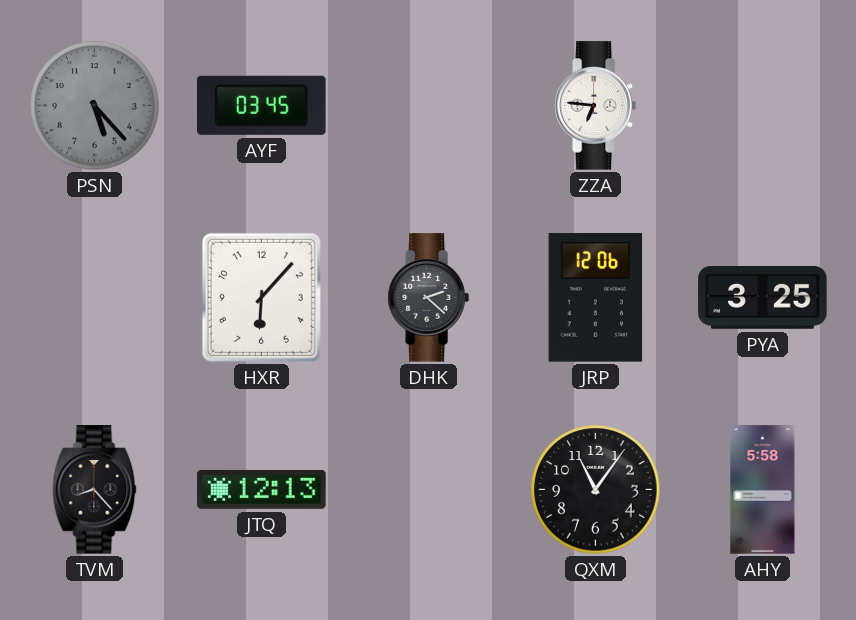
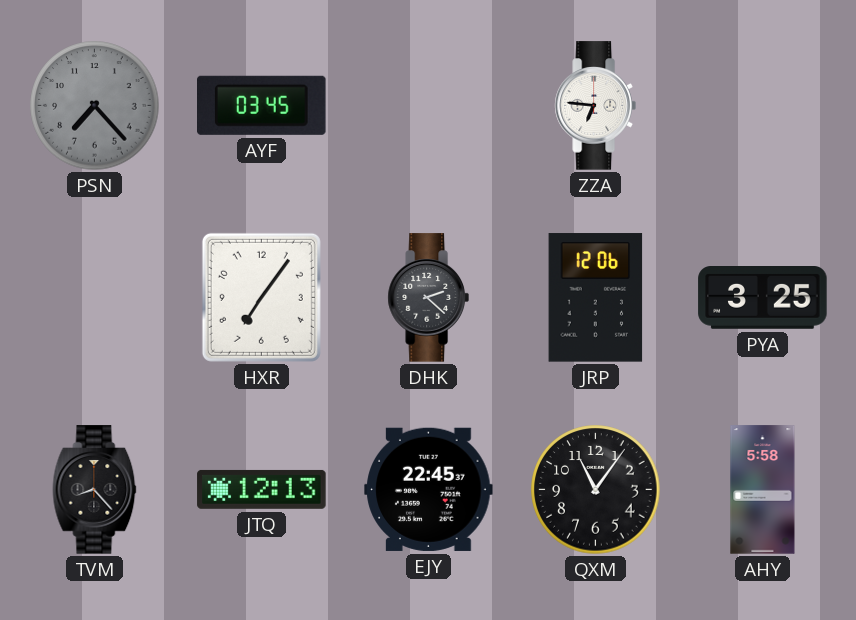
PSN: 5:23 -> 7:23 (95, 106)
HXR: 6:07 -> 7:06 (261, 297)
EJY: none -> 22:45 (429, 489)
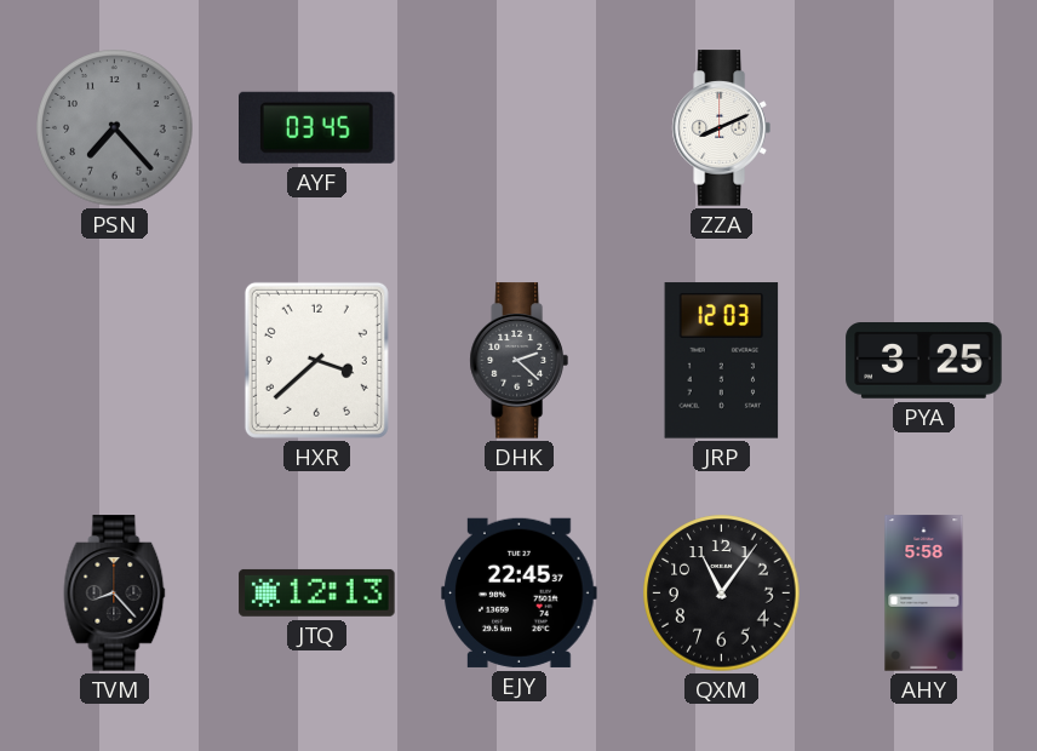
ZZA: 6:46 -> 8:11 (721, 128)
HXR: 7:06 -> 3:38 (316, 360)
JRP: 12:06 -> 12:03 (722, 361)
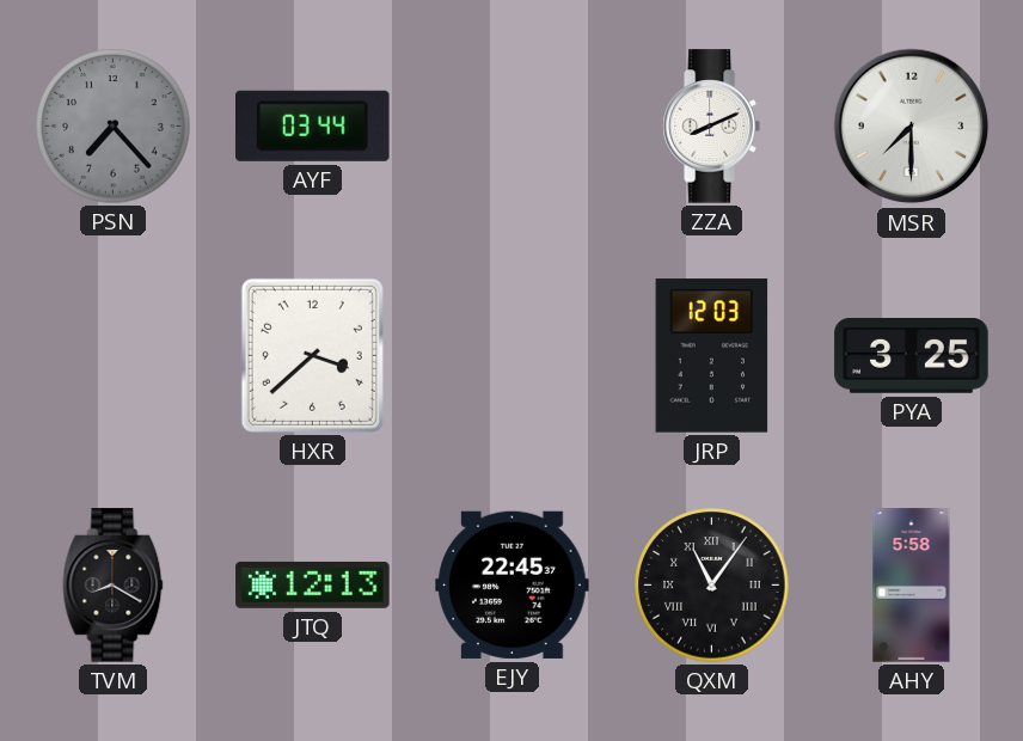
AYF: 03:45 -> 03:44 (313, 125)
MSR: none -> 7:30 (912, 127)
DHK: 2:22 -> none (518, 361)
TVM: 8:23 -> 8:20 (114, 586)
QXM numerals: Arabic -> Roman (712, 586)
